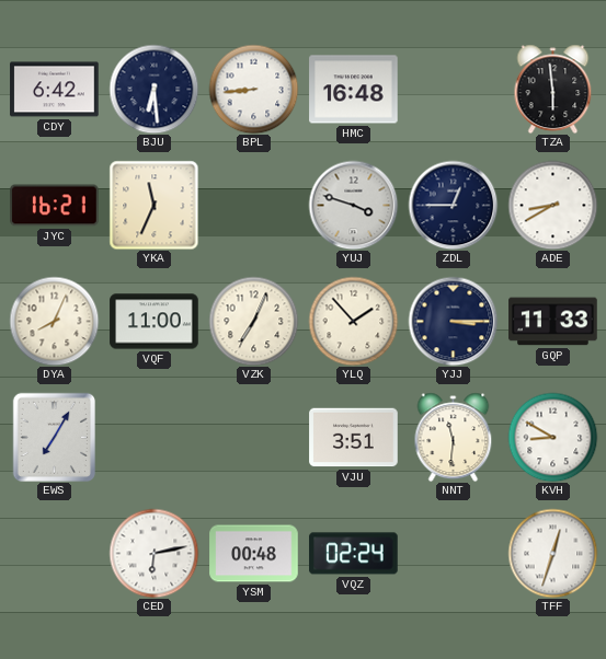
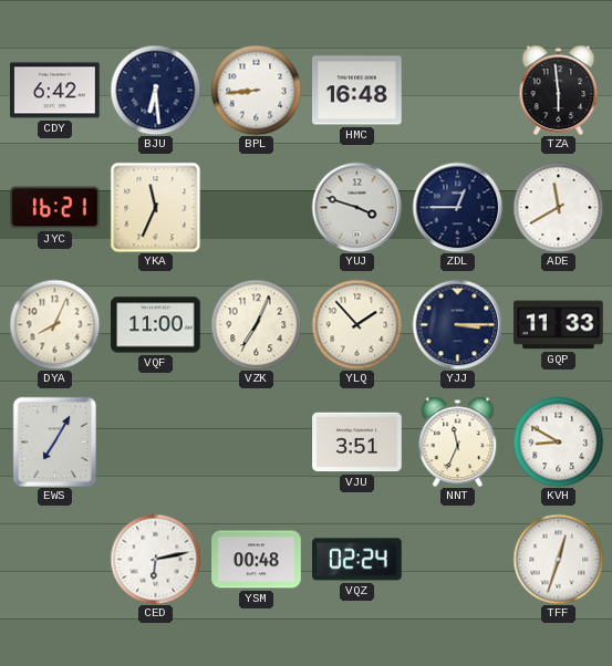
ADE: 8:40 -> 11:40 (558, 207)
NNT: 11:31 -> 11:34 (458, 441)
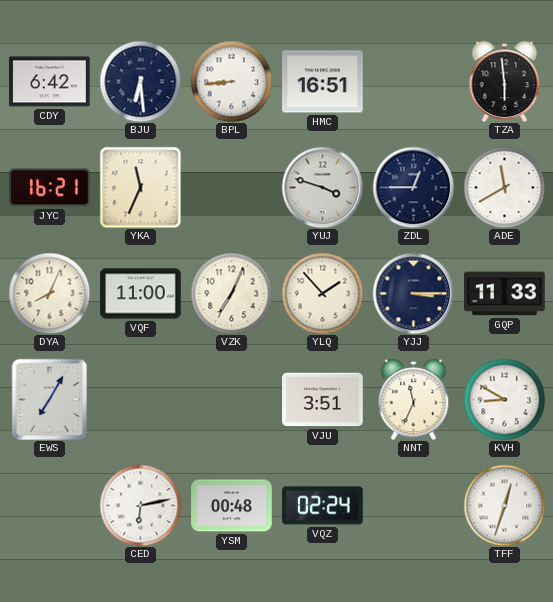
HMC: 16:48 -> 16:51 (323, 82)
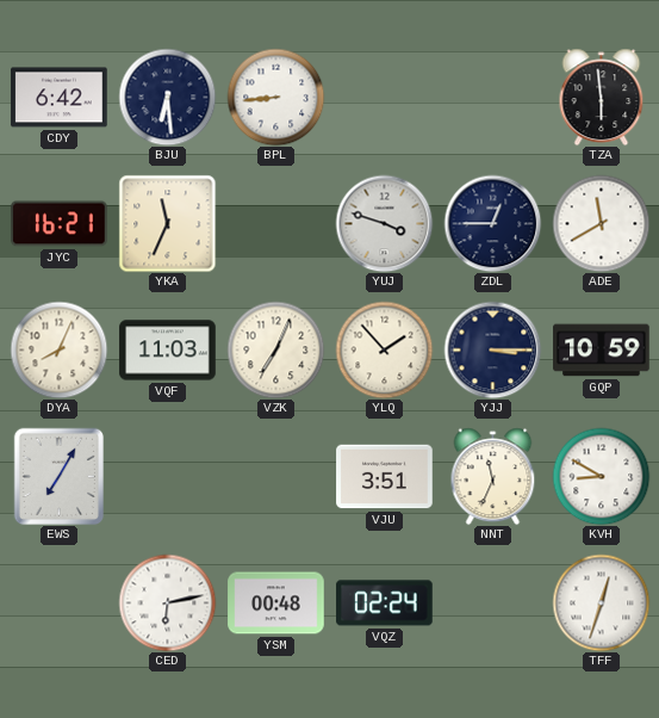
HMC: 16:51 -> none (323, 82)
VQF: 11:00 -> 11:03 (168, 351)
GQP: 11:33 -> 10:59 (602, 351)
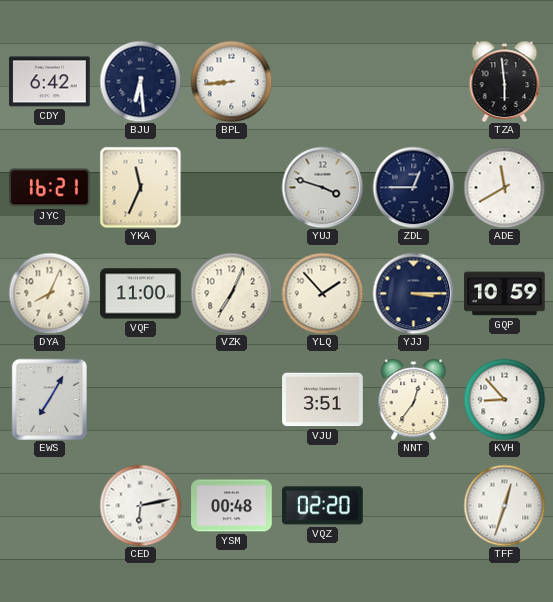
VQF: 11:03 -> 11:00 (141, 294)
NNT: 11:34 -> 12:36 (414, 399)
KVH: 8:50 -> 8:53 (504, 399)
VQZ: 02:24 -> 02:20 (323, 506)
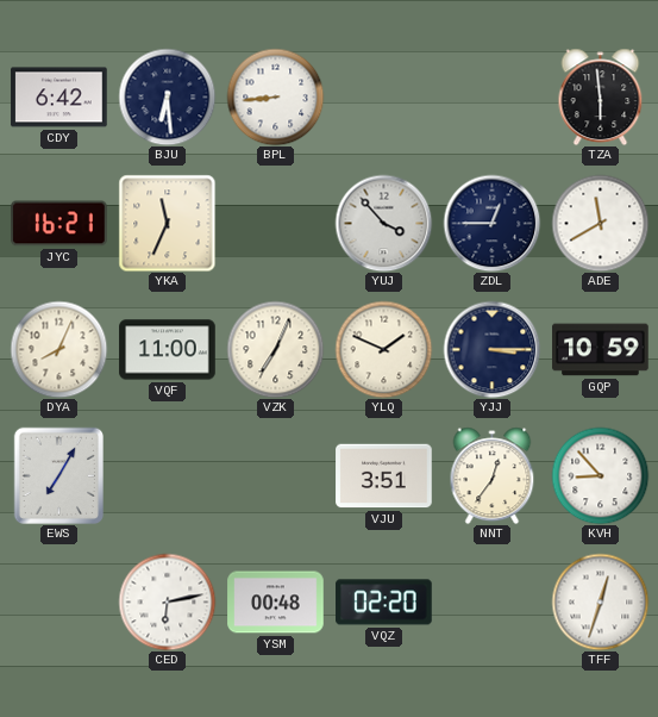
YUJ: 3:48 -> 3:53 (383, 223)
YLQ: 1:53 -> 1:49 (383, 349)
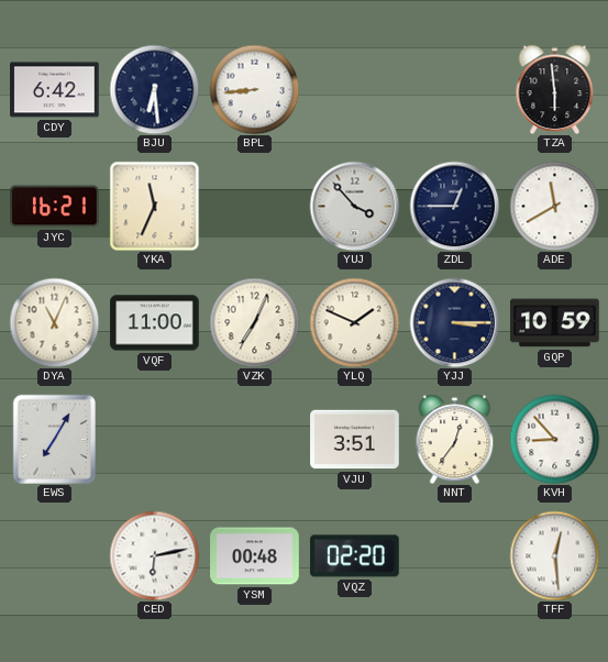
DYA: 8:04 -> 11:04 (54, 322)
TFF: 12:33 -> 12:29 (554, 555)
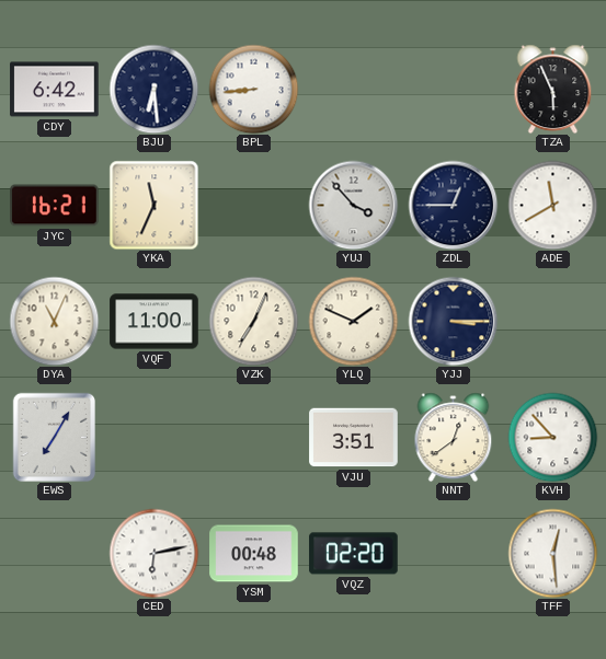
TZA: 5:59 -> 5:56 (553, 89)
GQP: 10:59 -> none (555, 323)
NNT: 12:36 -> 12:39 (454, 437)
